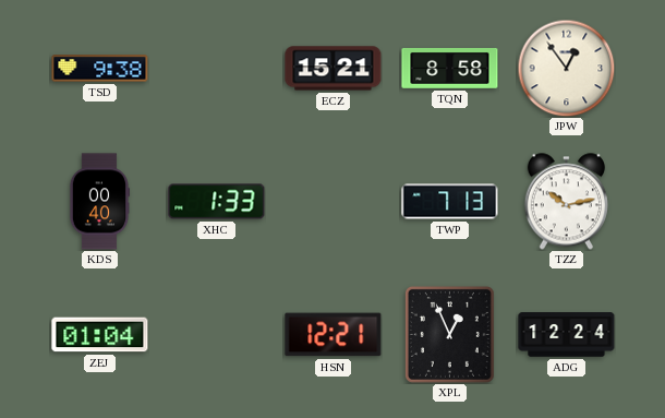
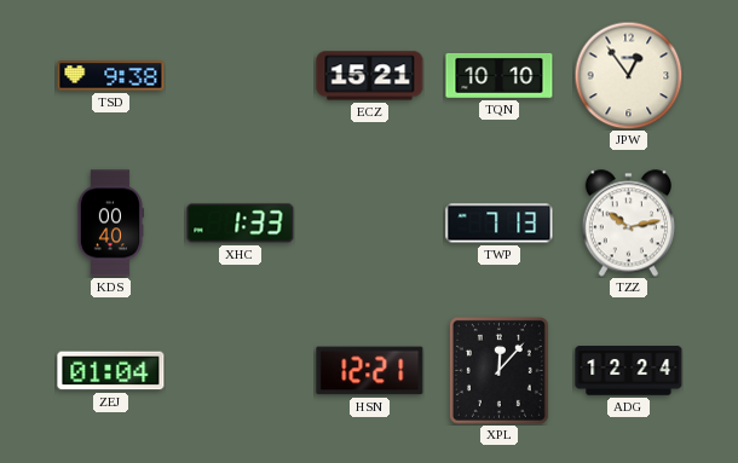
TQN: 8:58 -> 10:10 (500, 75)
XPL: 12:56 -> 12:07 (498, 370)
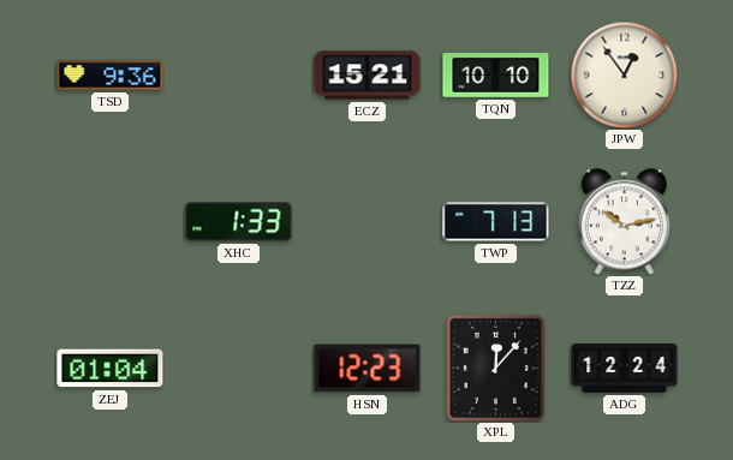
TSD: 9:38 -> 9:36 (111, 76)
KDS: 00:40 -> none (110, 224)
HSN: 12:21 -> 12:23 (368, 369)
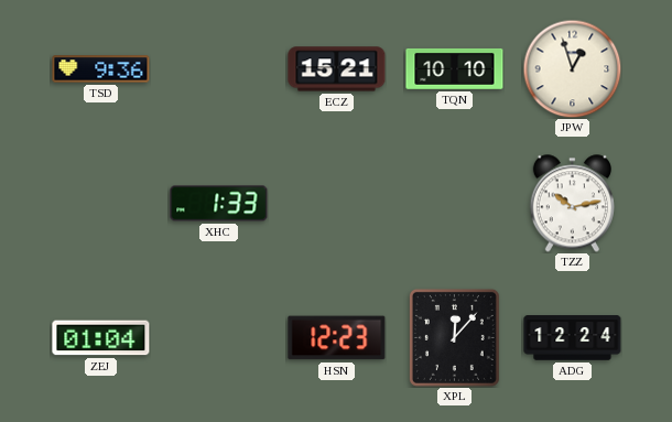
JPW: 12:54 -> 12:57 (572, 68)
TWP: 7:13 -> none (496, 222)
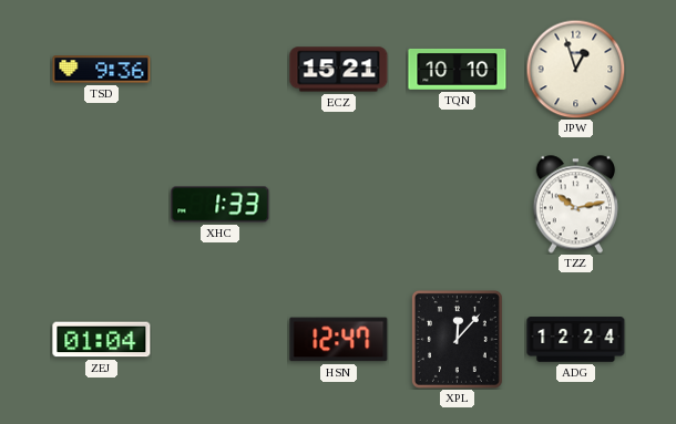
HSN: 12:23 -> 12:47 (339, 340)
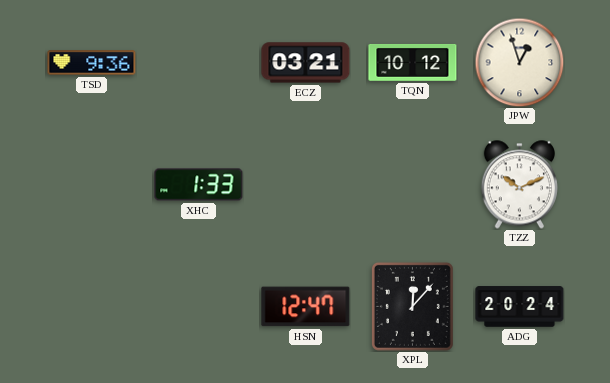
ECZ: 15:21 -> 03:21 (306, 63)
TQN: 10:10 -> 10:12 (413, 62)
TZZ: 10:13 -> 10:11 (519, 185)
ZEJ: 01:04 -> none (102, 340)
ADG: 12:24 -> 20:24 (520, 307)
